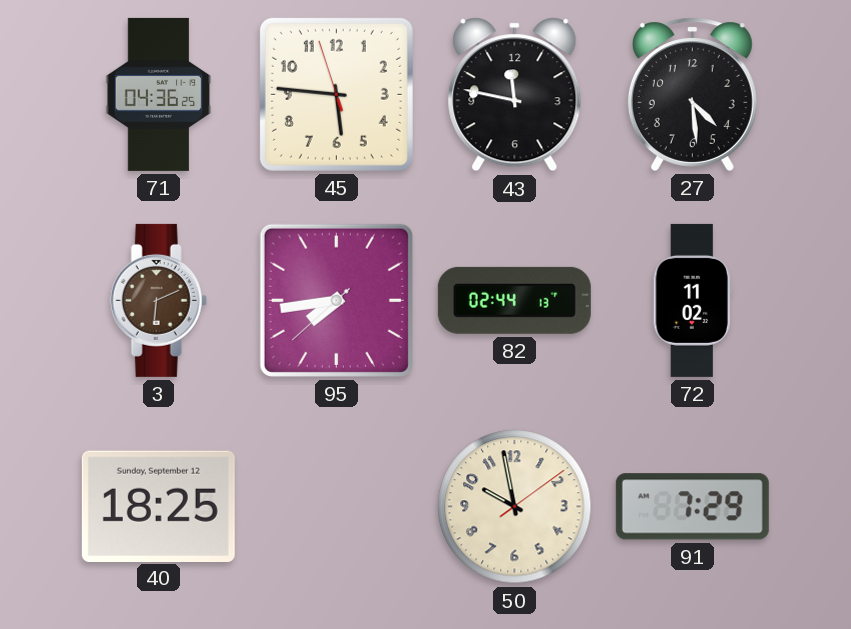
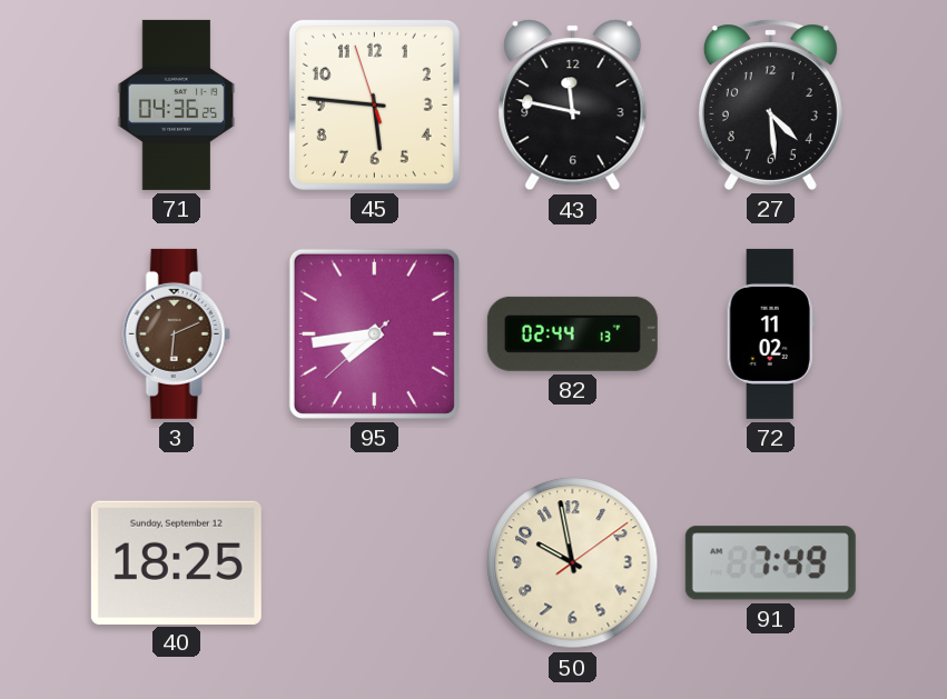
91: 7:29 -> 7:49 (770, 563)
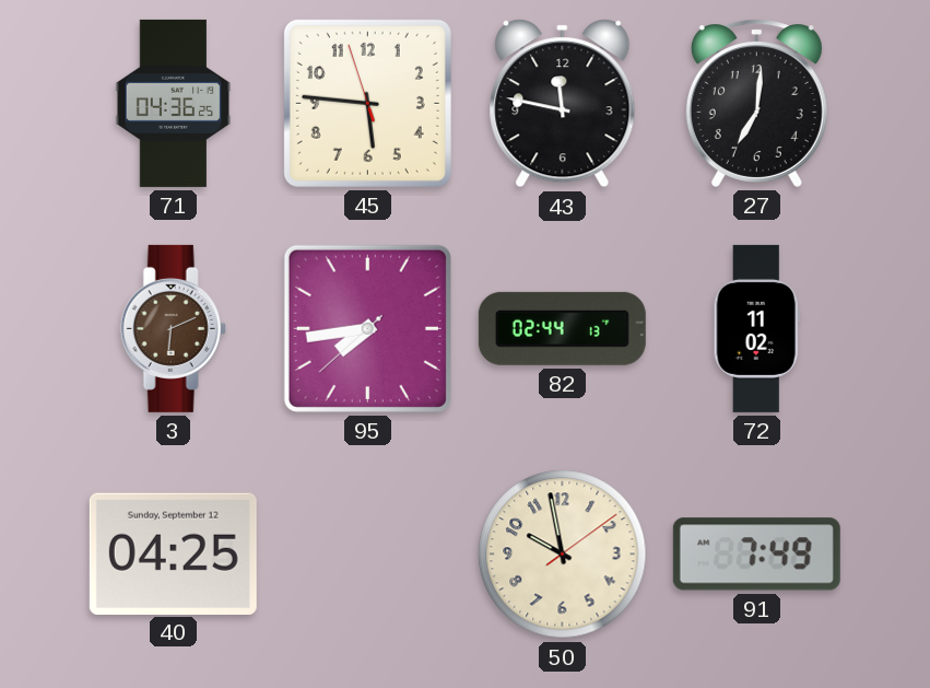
27: 4:29 -> 7:01 (756, 103)
40: 18:25 -> 04:25 (173, 553)
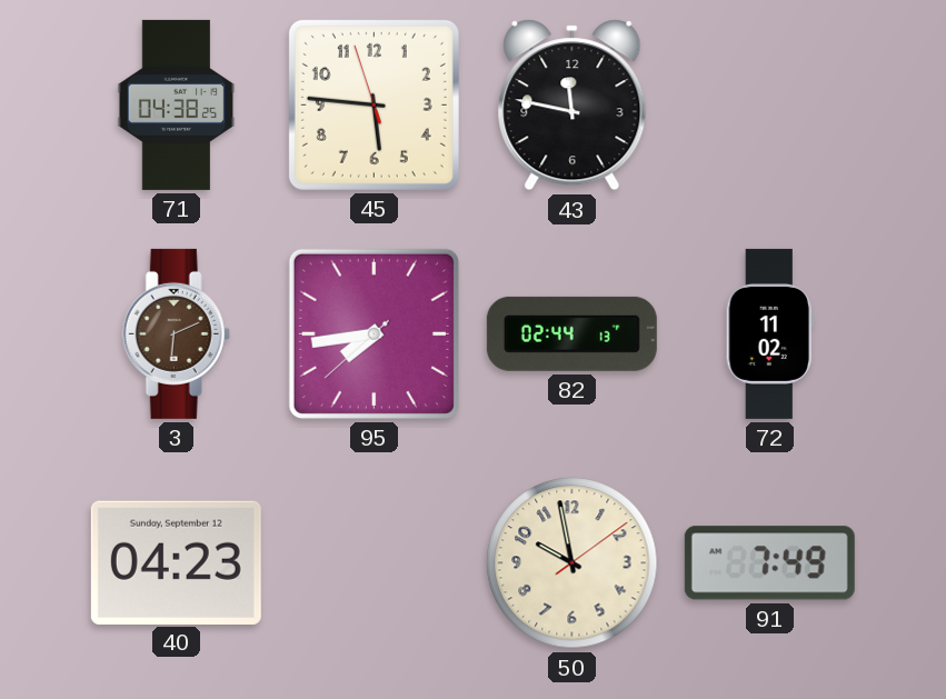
71: 04:36 -> 04:38 (177, 104)
27: 7:01 -> none (756, 103)
40: 04:25 -> 04:23 (176, 562)
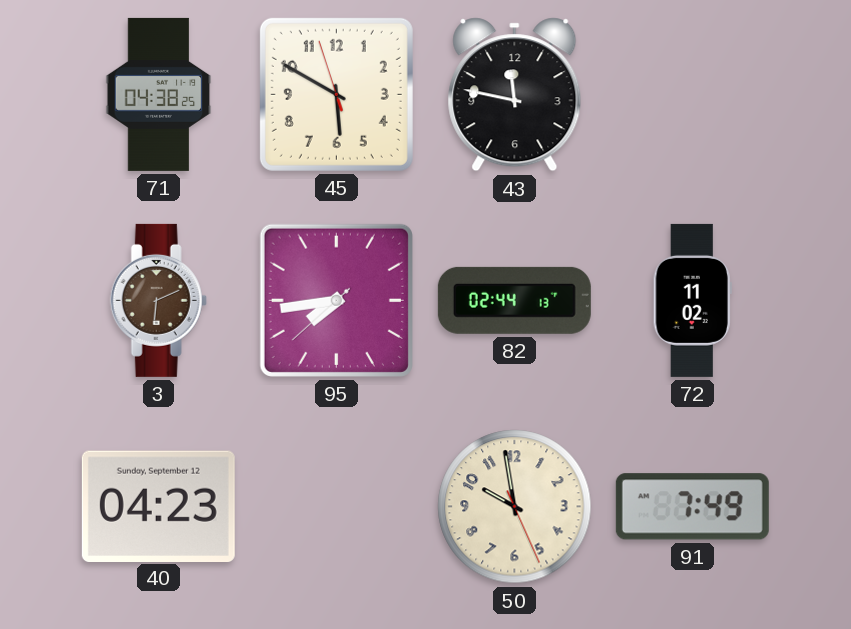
45: 5:45 -> 5:49 (336, 94)
50: 9:58:09 -> 9:58:26 (515, 507)
